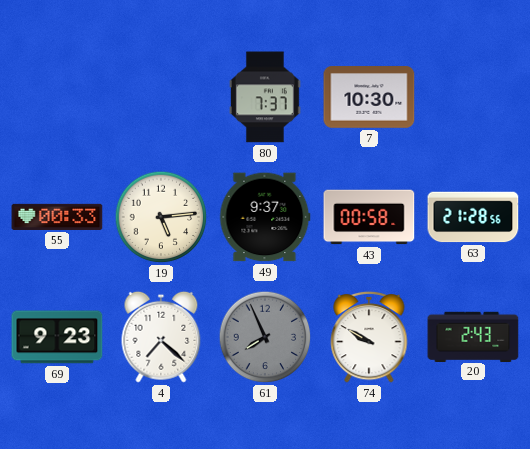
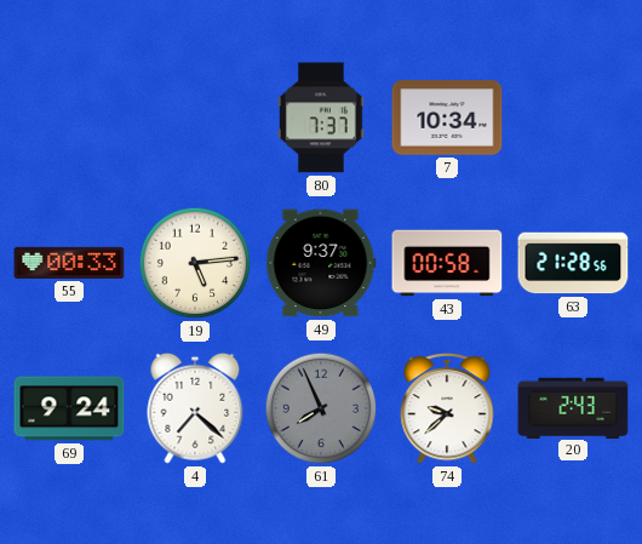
7: 10:30 -> 10:34 (447, 118)
69: 9:23 -> 9:24 (69, 408)
74: 9:50 -> 9:38 (447, 408)
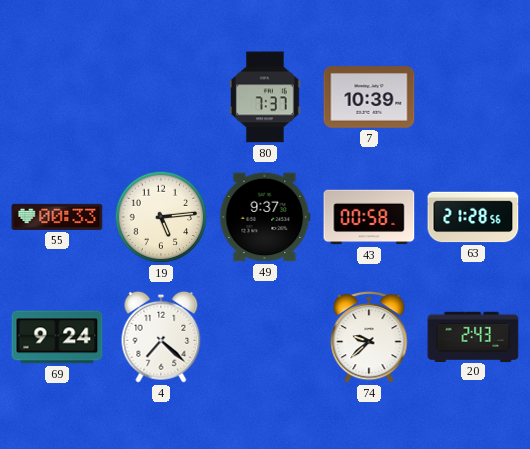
7: 10:34 -> 10:39 (369, 97)
61: 7:56 -> none (321, 408)
